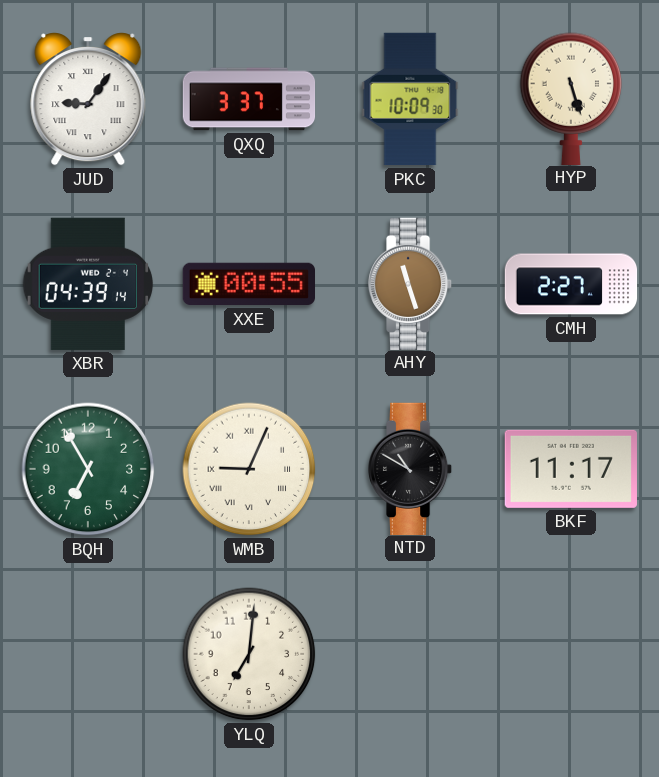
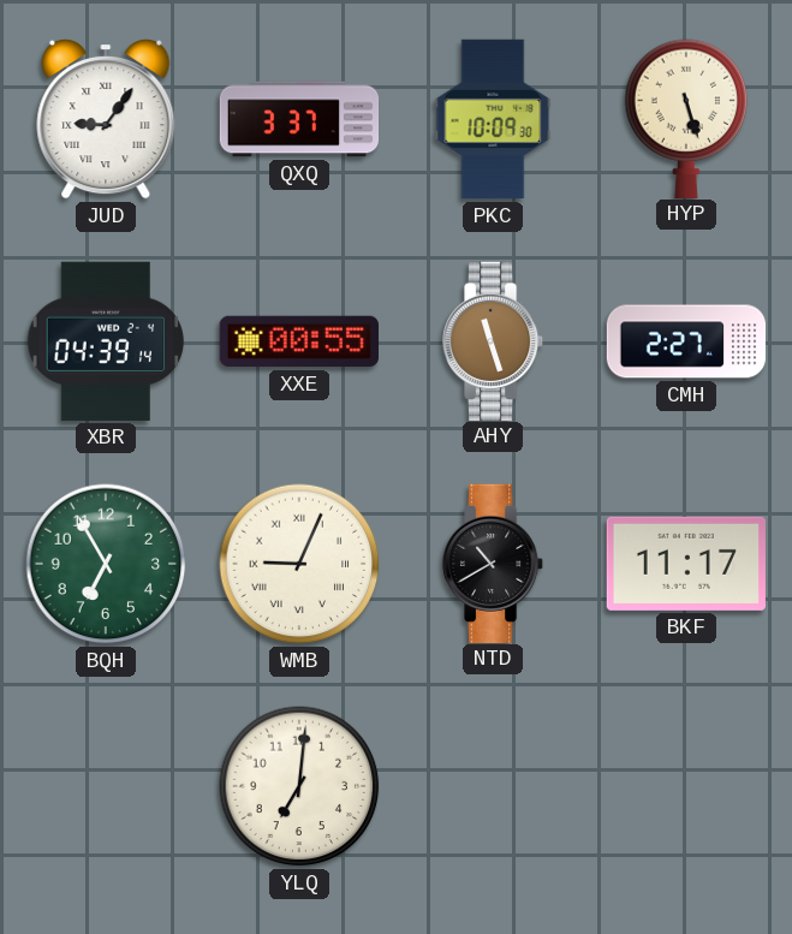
NTD: 10:50 -> 10:40 (493, 563)
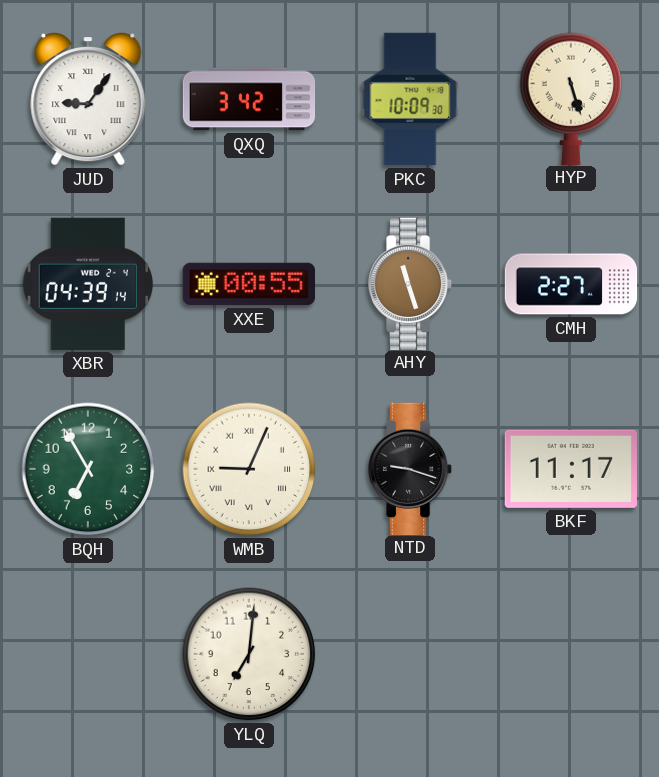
QXQ: 3:37 -> 3:42 (249, 99)
NTD: 10:40 -> 9:18 (410, 468)
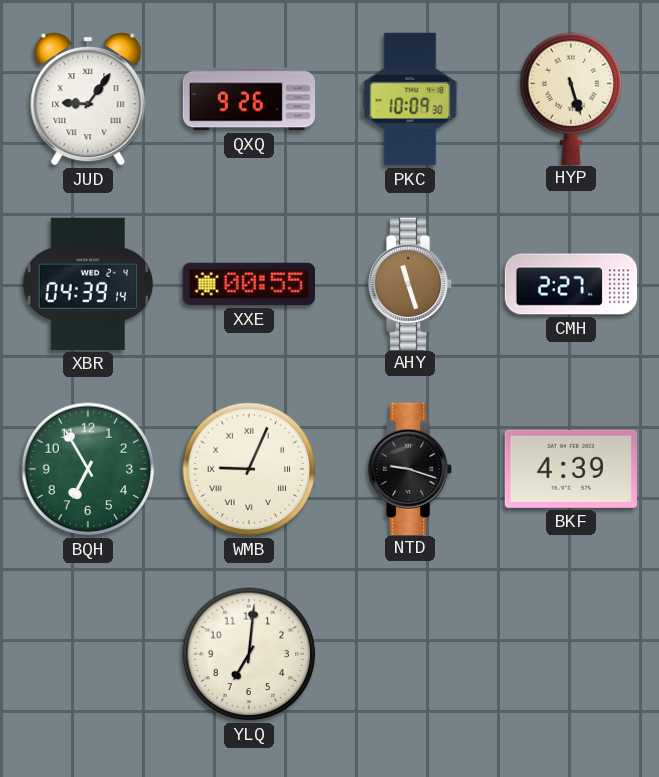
QXQ: 3:42 -> 9:26 (249, 99)
BKF: 11:17 -> 4:39 (571, 469)
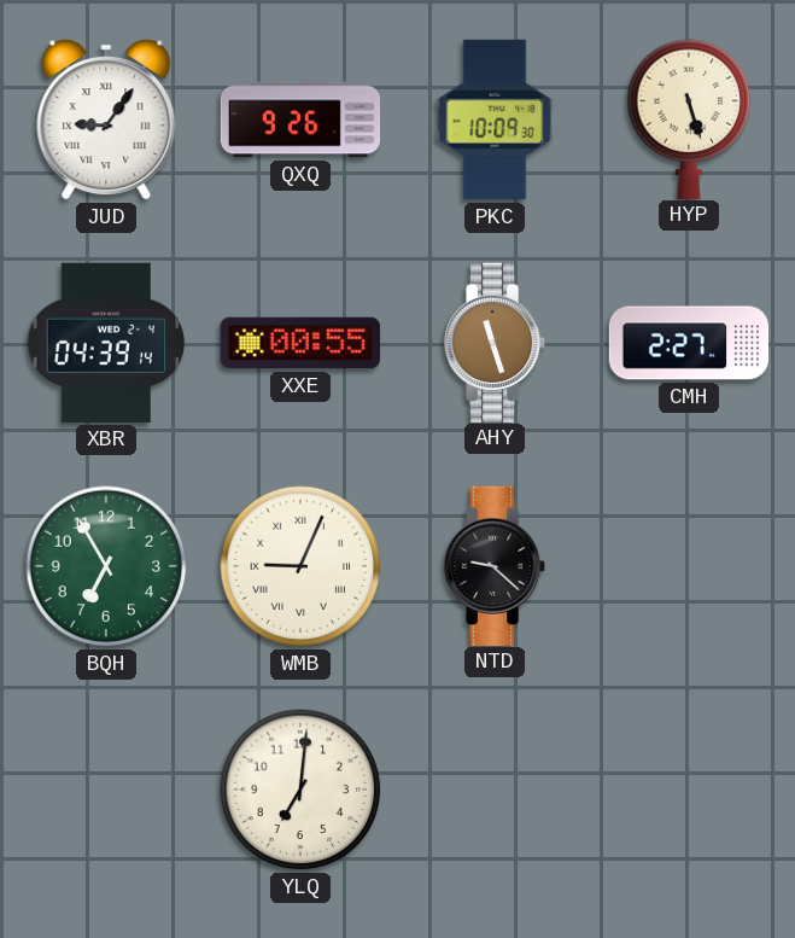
NTD: 9:18 -> 9:22 (495, 565)
BKF: 4:39 -> none (571, 469)
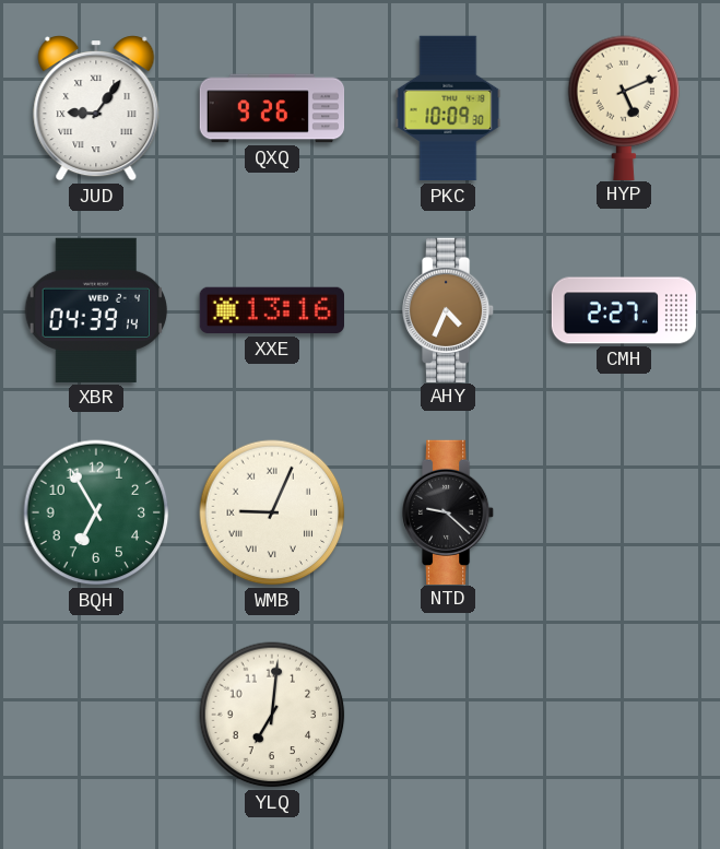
HYP: 5:27 -> 5:11 (624, 107)
XXE: 00:55 -> 13:16 (271, 310)
AHY: 11:27 -> 4:34 (448, 309)
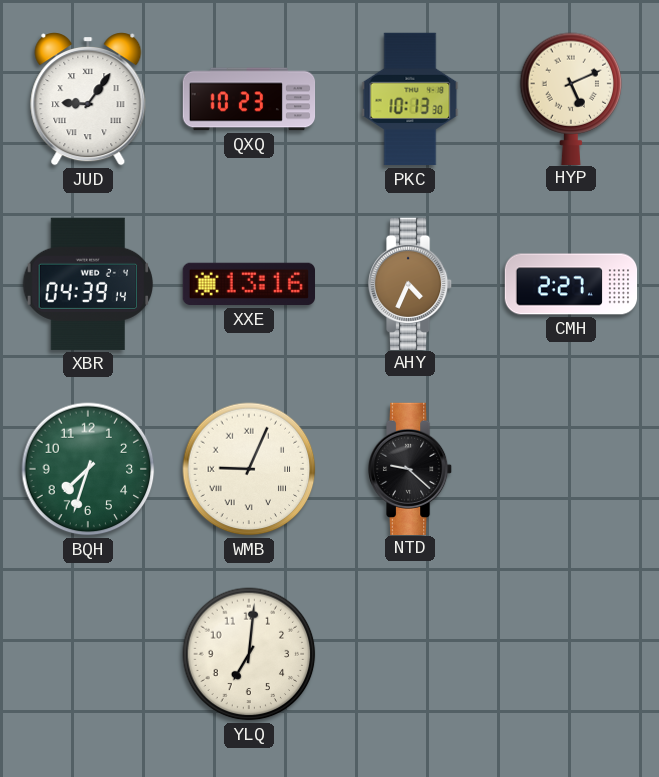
QXQ: 9:26 -> 10:23 (249, 99)
PKC: 10:09 -> 10:13 (410, 99)
BQH: 6:55 -> 7:33 (88, 469)
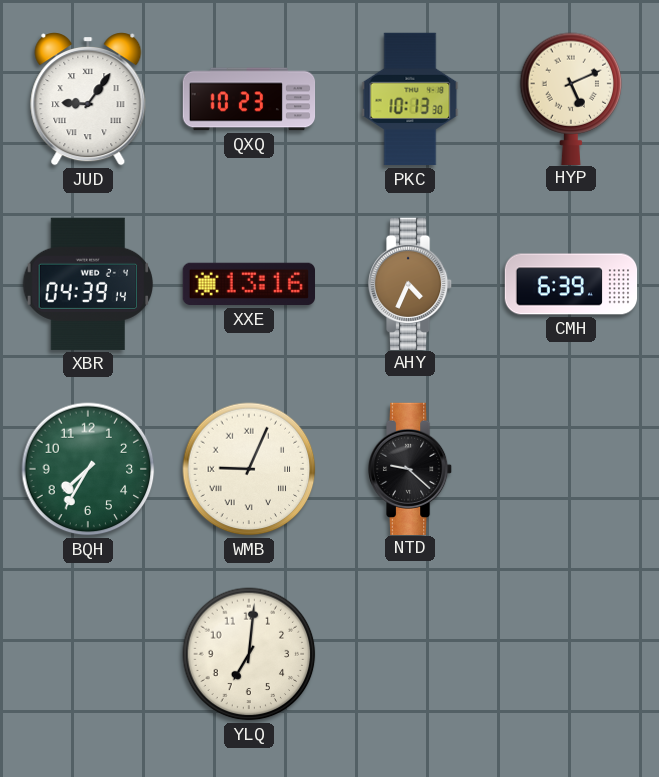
CMH: 2:27 -> 6:39 (571, 284)
BQH: 7:33 -> 7:35 (88, 469)
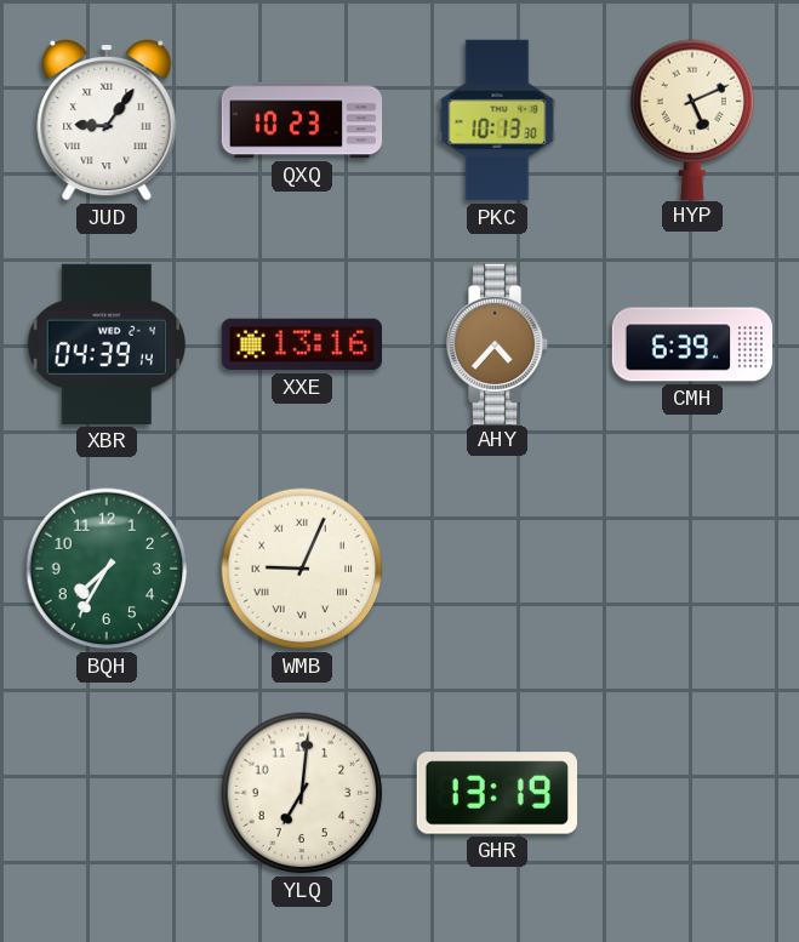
AHY: 4:34 -> 4:37 (497, 343)
NTD: 9:22 -> none (410, 468)
GHR: none -> 13:19 (496, 793)
